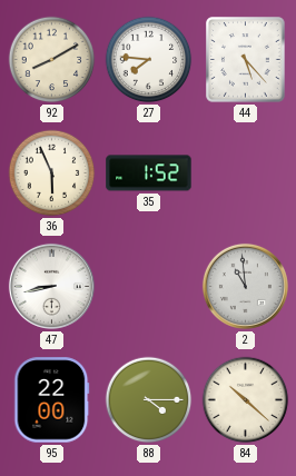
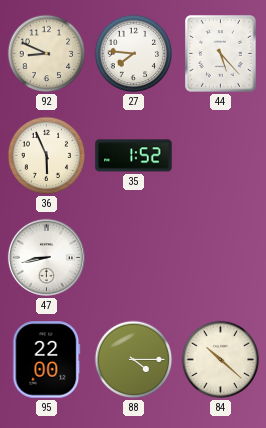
92: 8:10 -> 8:49 (47, 54)
2: 10:59 -> none (245, 286)
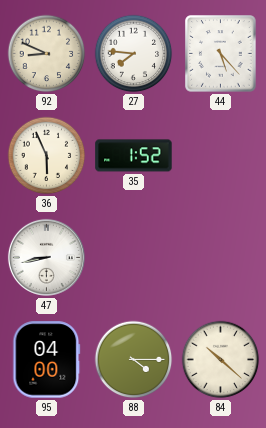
95: 22:00 -> 04:00 (47, 360)
